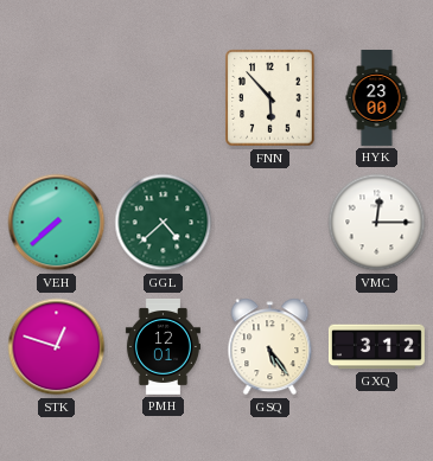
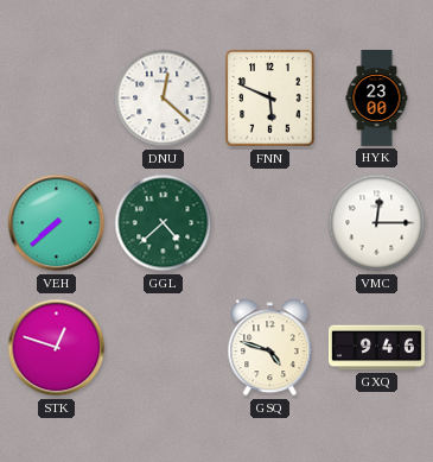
DNU: none -> 12:22 (164, 99)
FNN: 5:53 -> 5:49 (270, 99)
PMH: 12:01 -> none (163, 346)
GSQ: 5:24 -> 4:48 (270, 348)
GXQ: 3:12 -> 9:46 (376, 348)
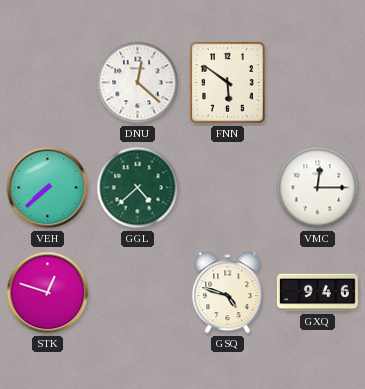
FNN: 5:49 -> 5:51 (228, 83)
HYK: 23:00 -> none (377, 99)
